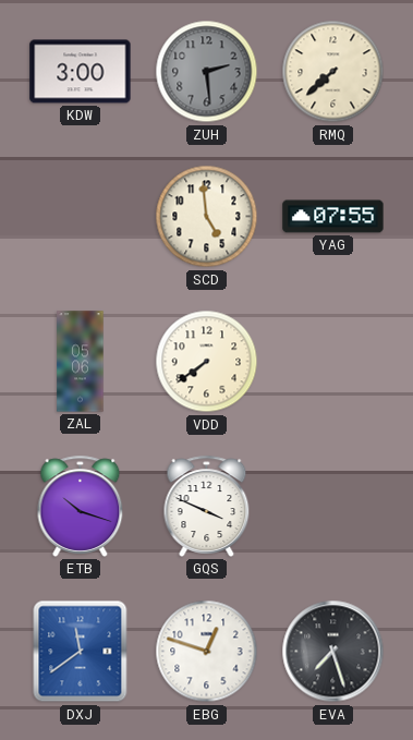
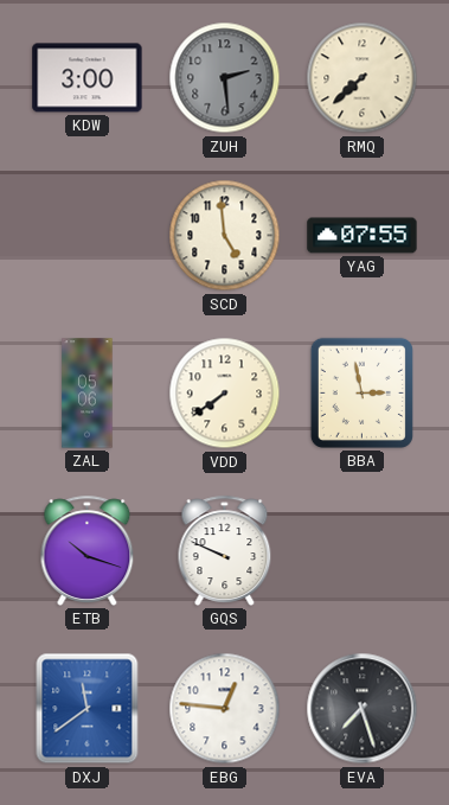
BBA: none -> 2:58 (361, 392)
GQS: 3:49 -> 9:49 (225, 550)
EBG: 12:48 -> 12:46 (225, 709)
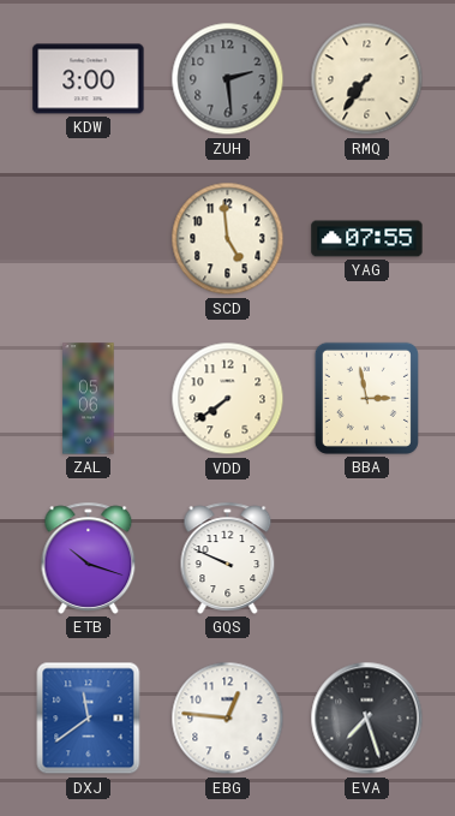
RMQ: 7:38 -> 7:36 (367, 79)
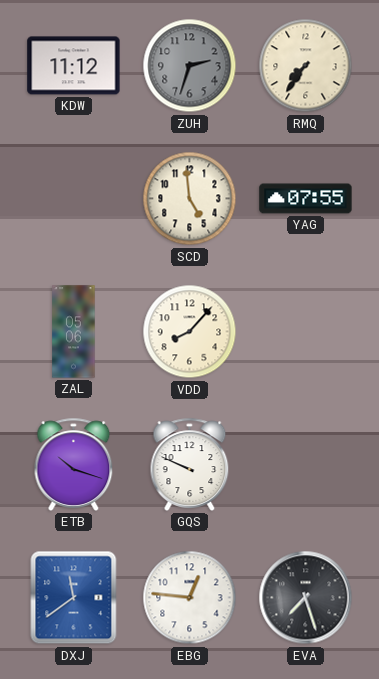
KDW: 3:00 -> 11:12 (74, 66)
ZUH: 2:29 -> 2:33 (190, 66)
VDD: 7:39 -> 8:07 (190, 332)
BBA: 2:58 -> none (366, 398)
